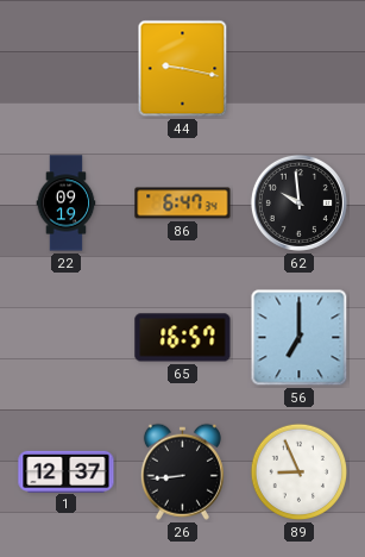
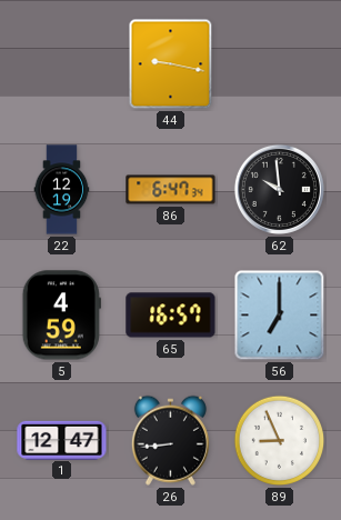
22: 09:19 -> 12:19 (62, 190)
5: none -> 4:59 (61, 316)
1: 12:37 -> 12:47 (62, 440)
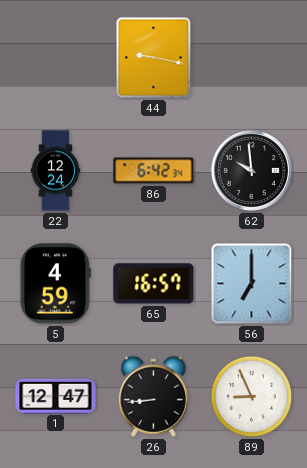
22: 12:19 -> 12:24 (56, 171)
86: 6:47 -> 6:42 (154, 171)
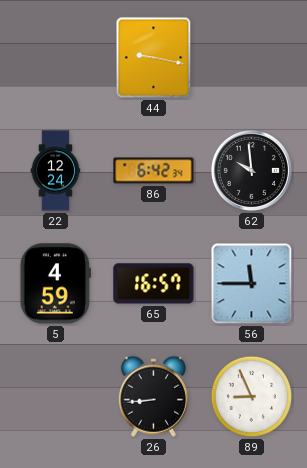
56: 7:00 -> 11:45 (252, 284)
1: 12:47 -> none (56, 396)
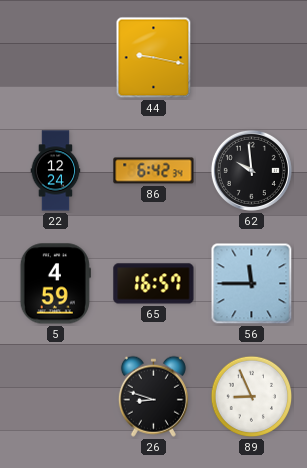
26: 8:44 -> 8:48 (153, 396)
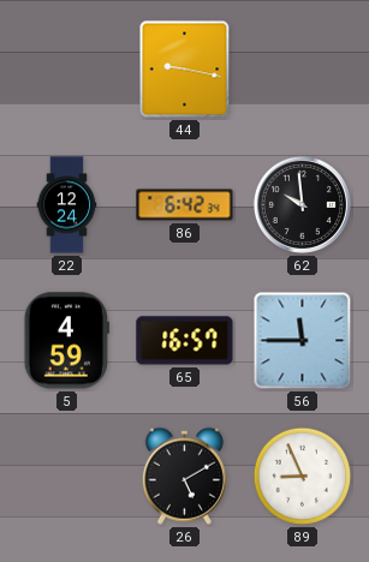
26: 8:48 -> 5:10 (184, 476)
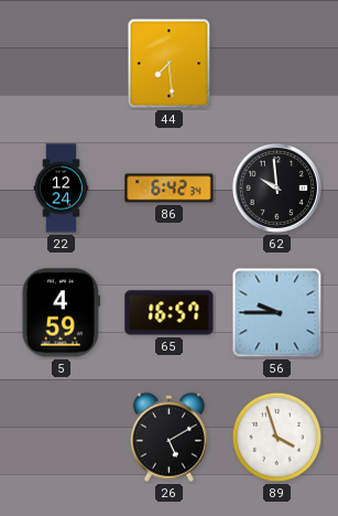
44: 9:17 -> 7:29 (170, 64)
56: 11:45 -> 9:45 (277, 313)
89: 8:56 -> 3:57 (277, 438)
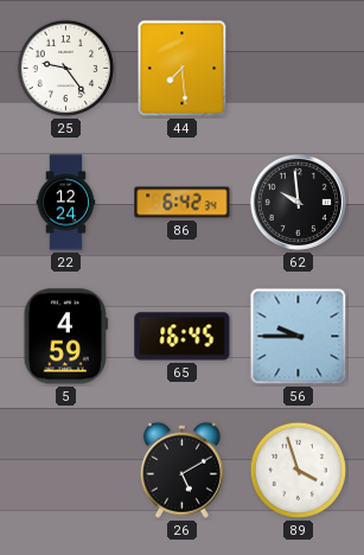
25: none -> 9:24 (66, 69)
65: 16:57 -> 16:45 (183, 337)
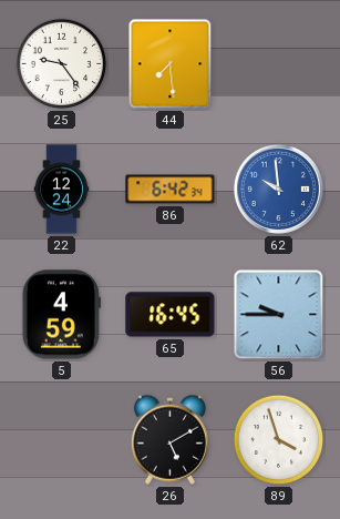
62 dial: black -> blue (278, 189)
